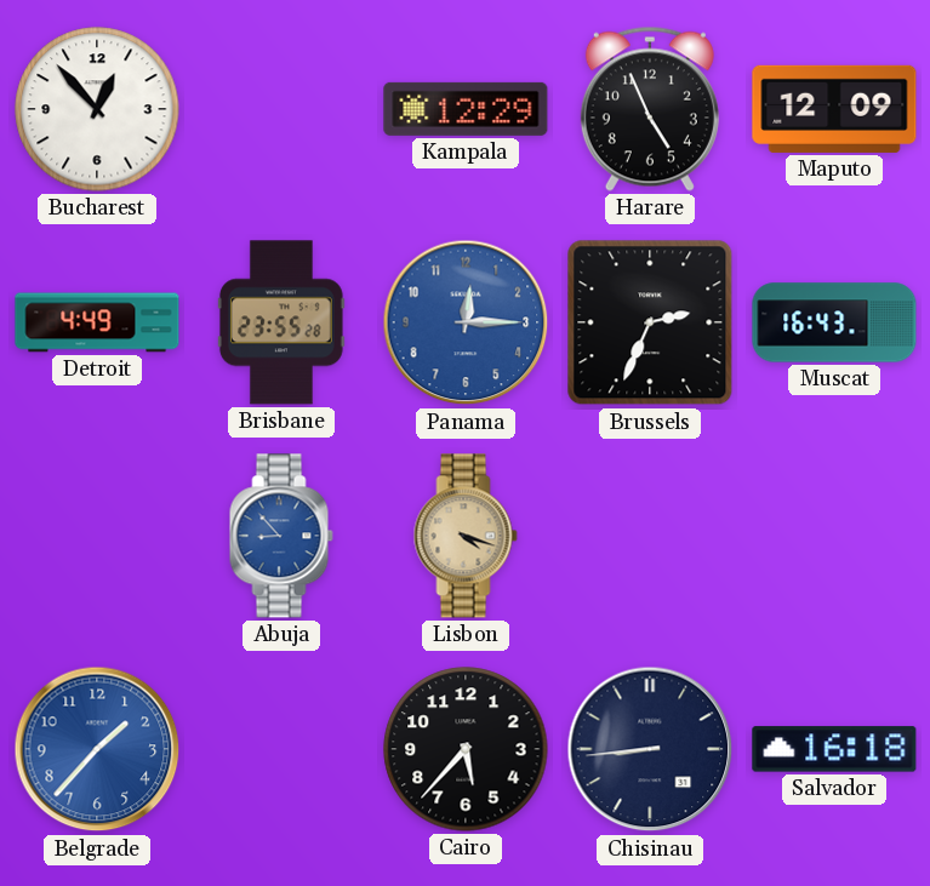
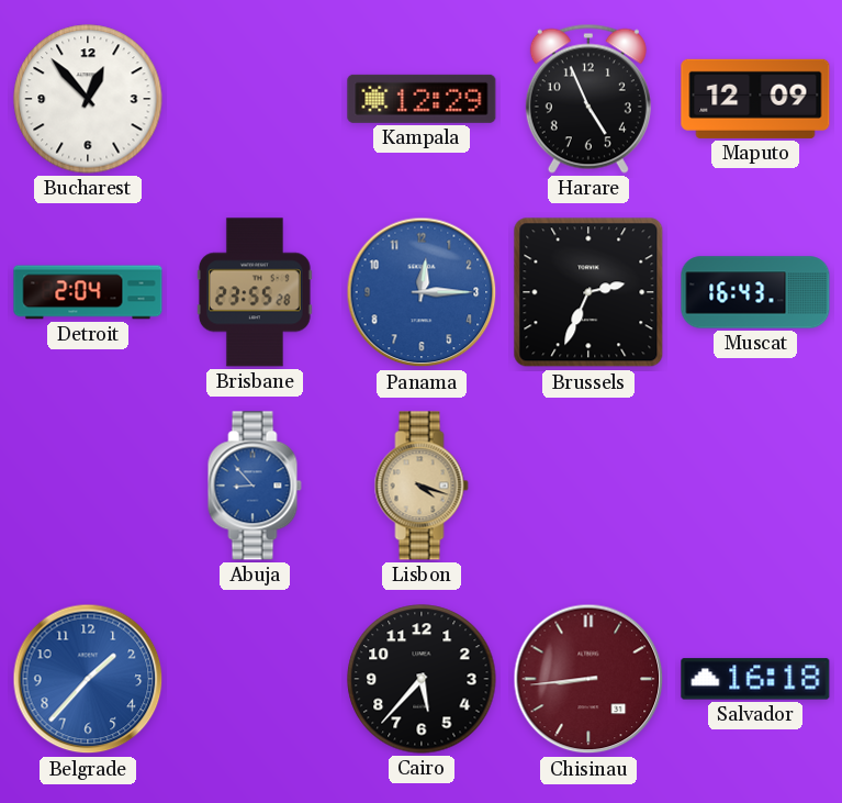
Detroit: 4:49 -> 2:04 (88, 292)
Chisinau dial: navy -> burgundy (588, 679)
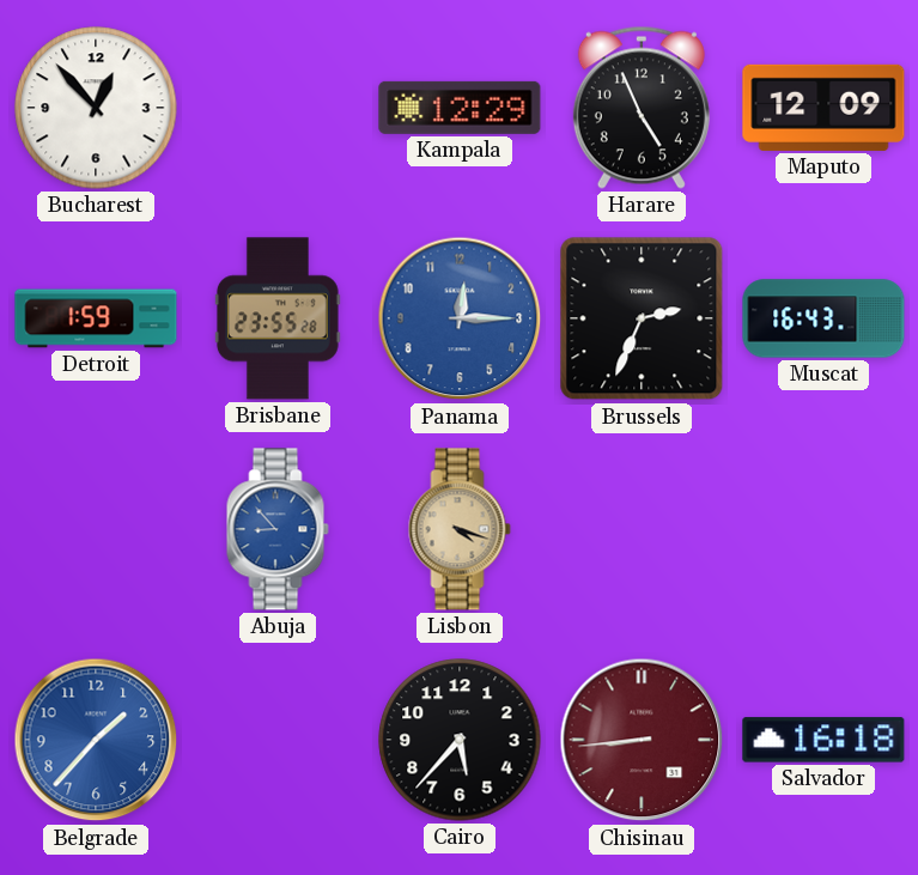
Detroit: 2:04 -> 1:59 (96, 318)
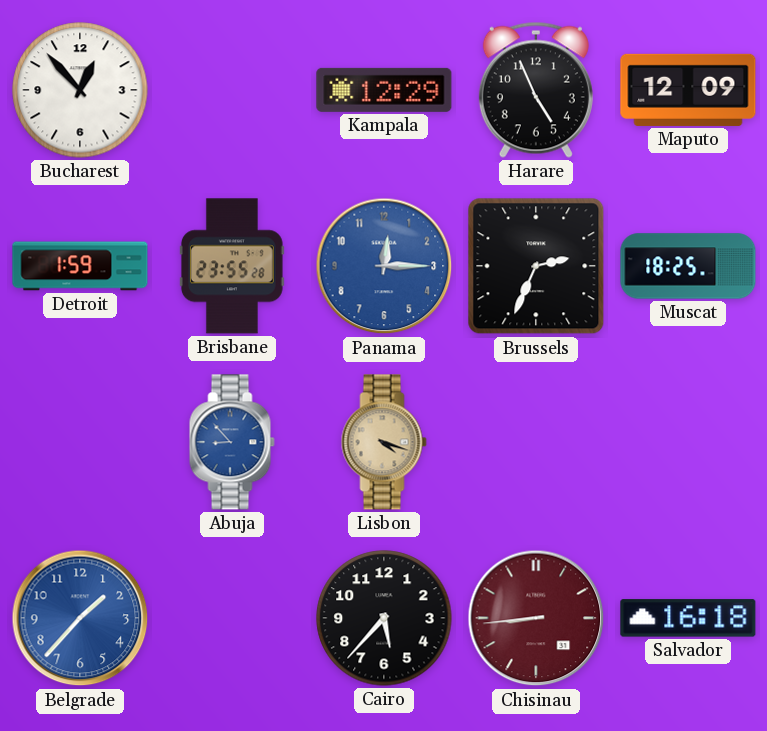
Muscat: 16:43 -> 18:25 (688, 266)
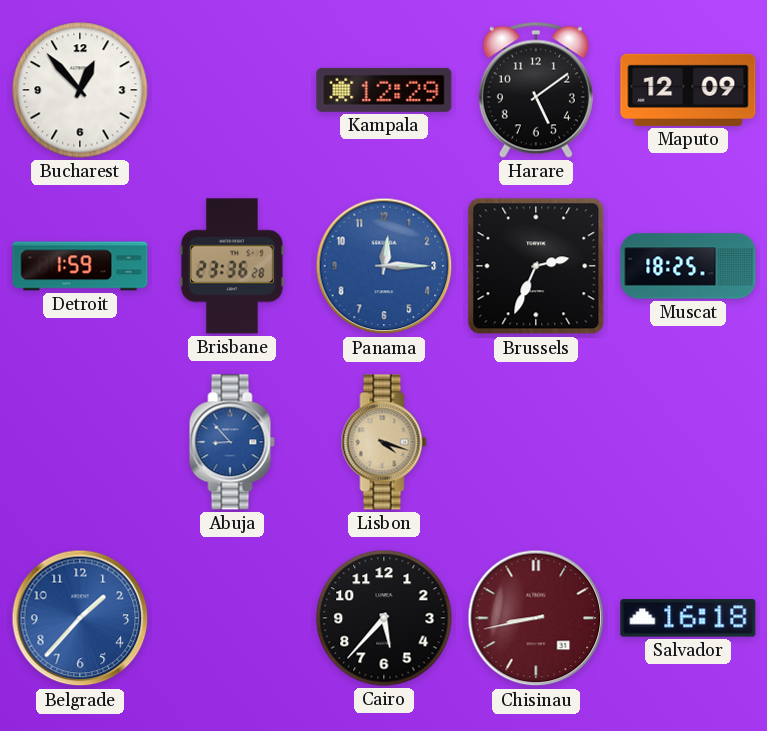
Harare: 4:56 -> 5:09 (536, 90)
Brisbane: 23:55 -> 23:36 (232, 266)
Chisinau: 8:44 -> 8:43 (536, 618)
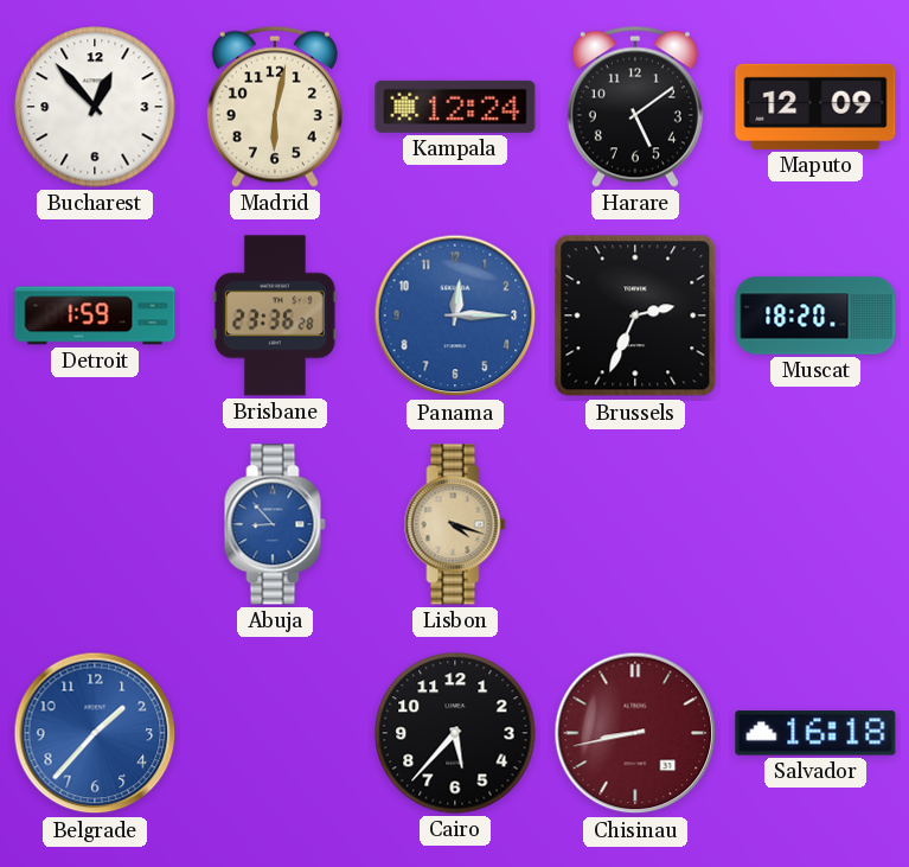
Madrid: none -> 6:02 (275, 107)
Kampala: 12:29 -> 12:24 (455, 107)
Muscat: 18:25 -> 18:20 (815, 315)
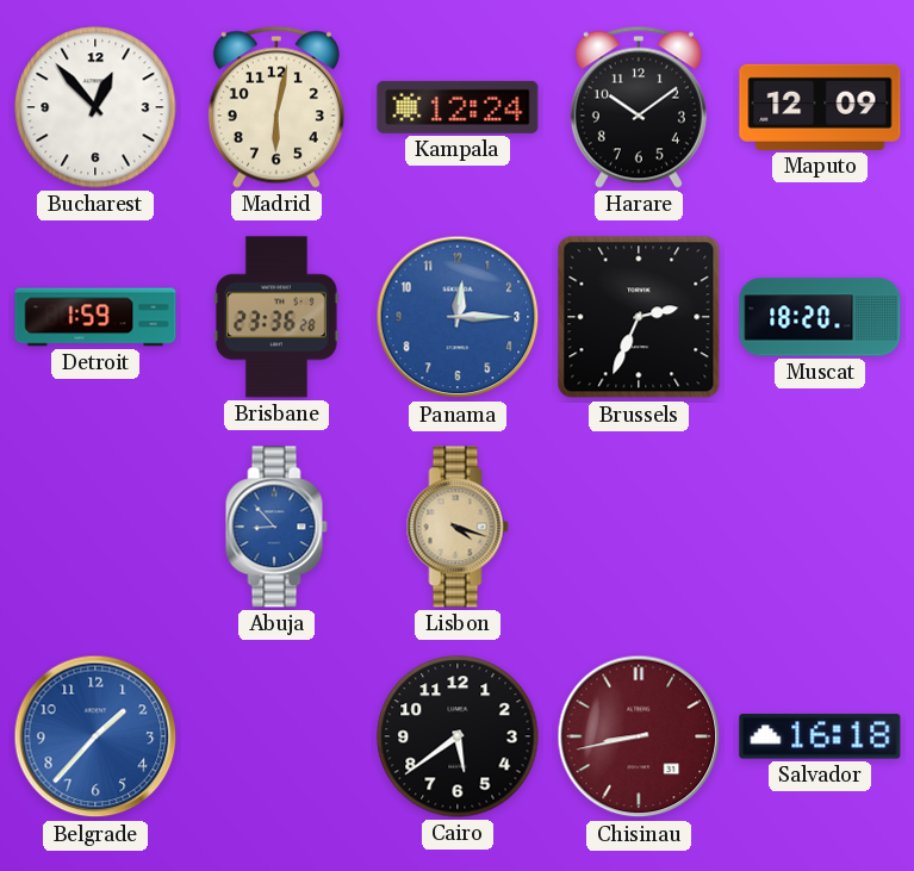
Harare: 5:09 -> 10:09 (639, 107)
Cairo: 5:37 -> 5:39 (458, 736)
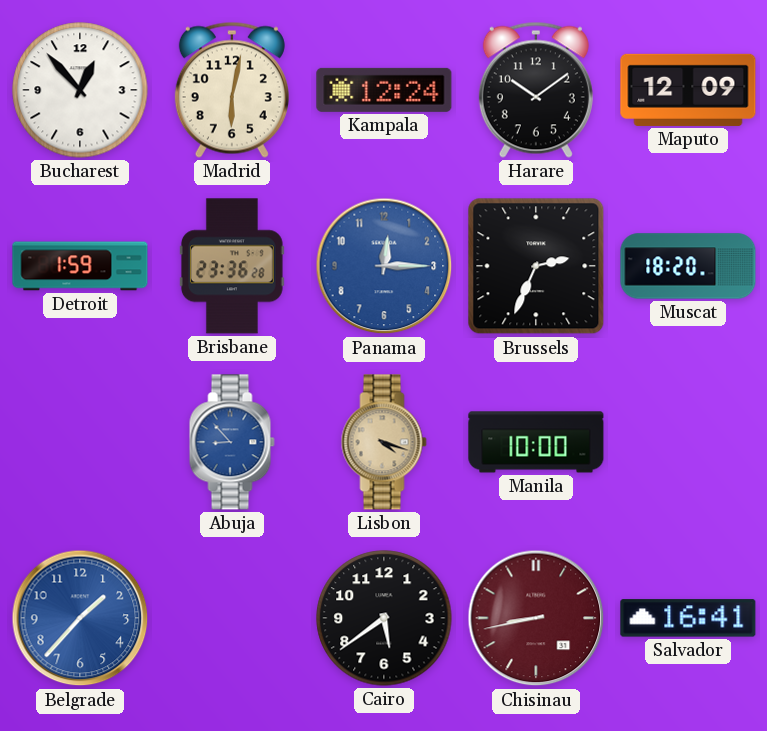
Manila: none -> 10:00 (536, 442)
Salvador: 16:18 -> 16:41 (688, 618)
